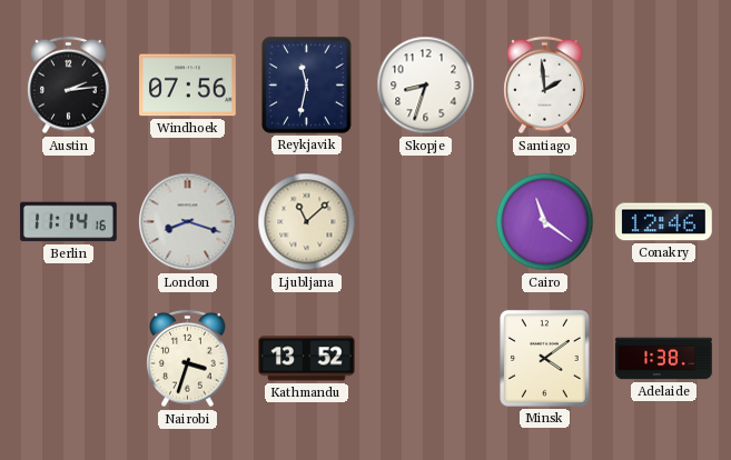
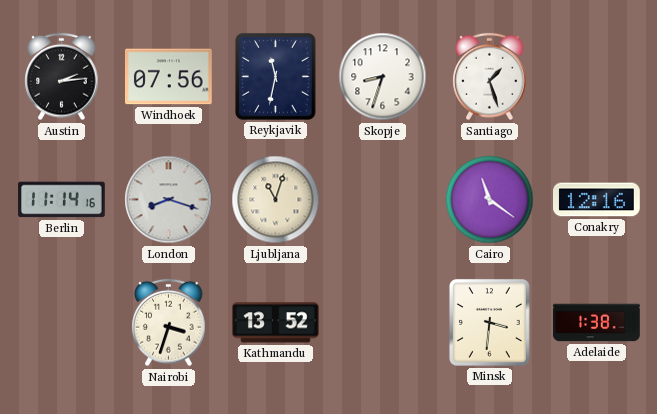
Santiago: 1:59 -> 1:27 (490, 77)
Ljubljana: 11:08 -> 11:03 (276, 200)
Conakry: 12:46 -> 12:16 (597, 200)
Minsk: 4:09 -> 3:31 (489, 322)
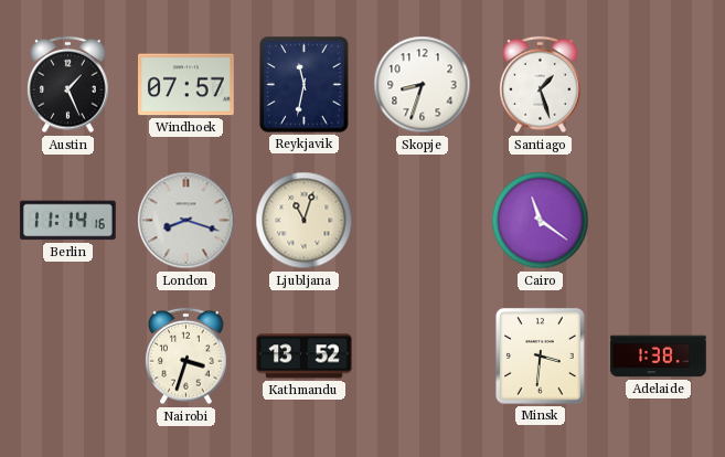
Austin: 2:14 -> 1:26 (68, 85)
Windhoek: 07:56 -> 07:57 (186, 85)
Conakry: 12:16 -> none (597, 200)
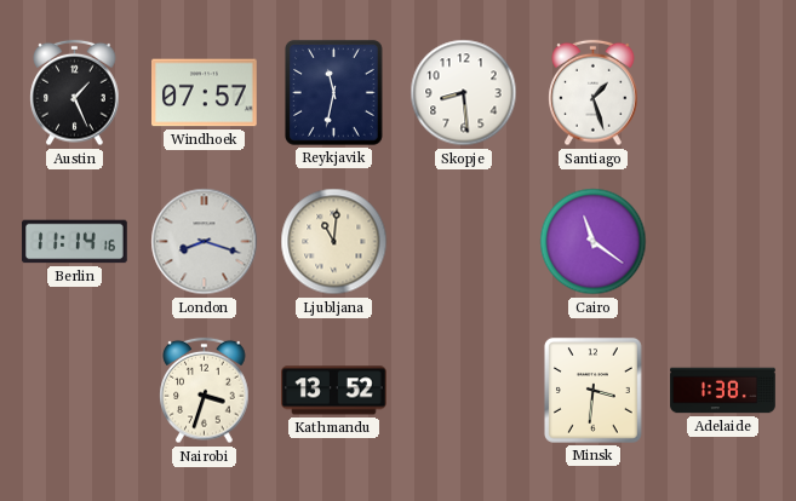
Skopje: 8:33 -> 8:29 (464, 93)
Ljubljana: 11:03 -> 11:01 (334, 242)
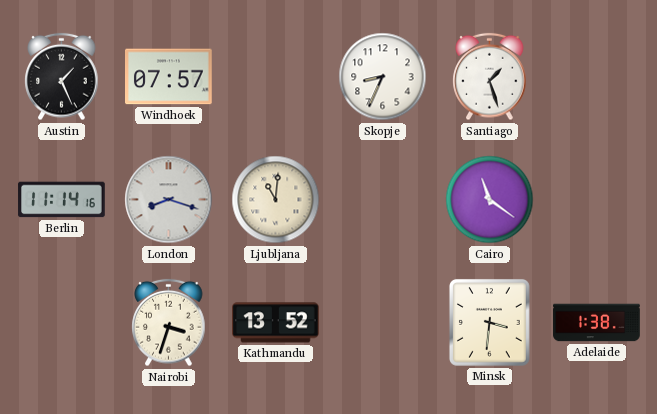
Reykjavik: 11:32 -> none (333, 92)
Skopje: 8:29 -> 8:34 (383, 77)
